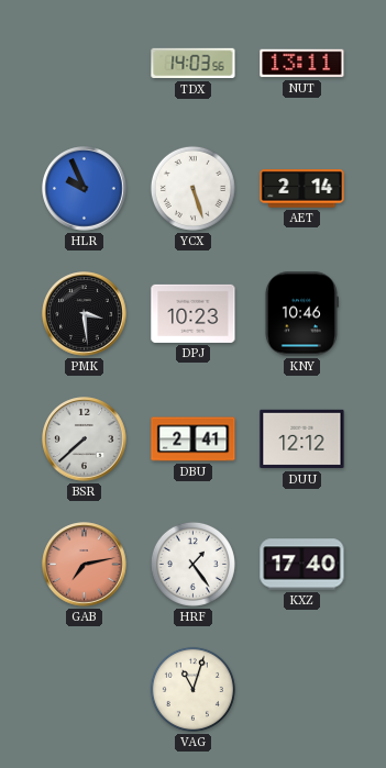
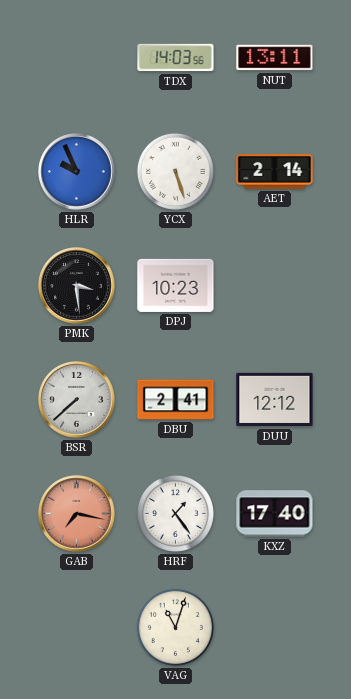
KNY: 10:46 -> none (301, 314)
GAB: 7:13 -> 7:17 (77, 514)
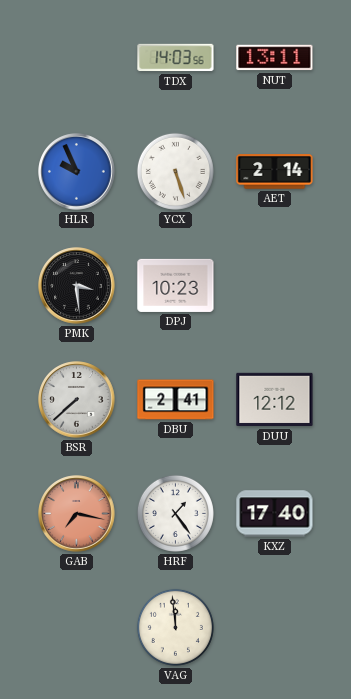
VAG: 11:03 -> 11:59 (175, 627)
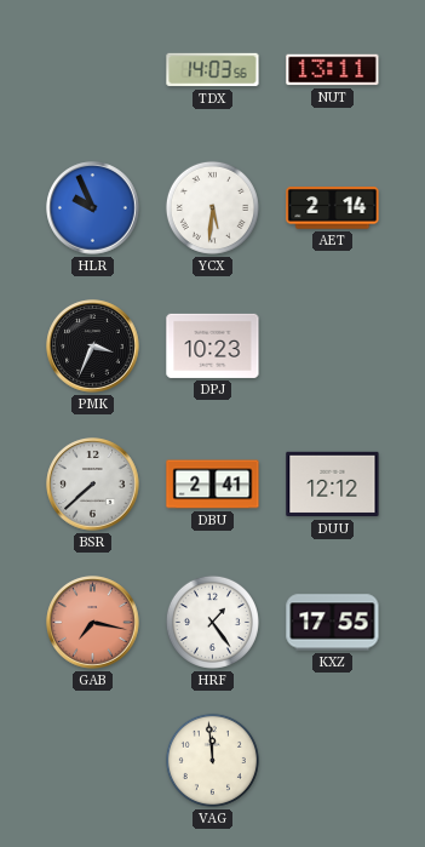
YCX: 5:27 -> 5:31 (212, 207)
PMK: 3:29 -> 3:34 (93, 347)
KXZ: 17:40 -> 17:55 (333, 623)
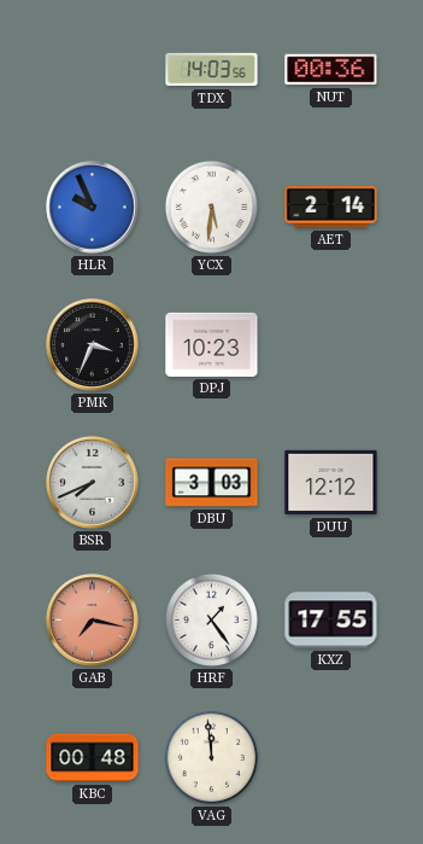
NUT: 13:11 -> 00:36 (331, 70)
BSR: 7:38 -> 7:41 (93, 483)
DBU: 2:41 -> 3:03 (212, 483)
KBC: none -> 00:48 (93, 758)
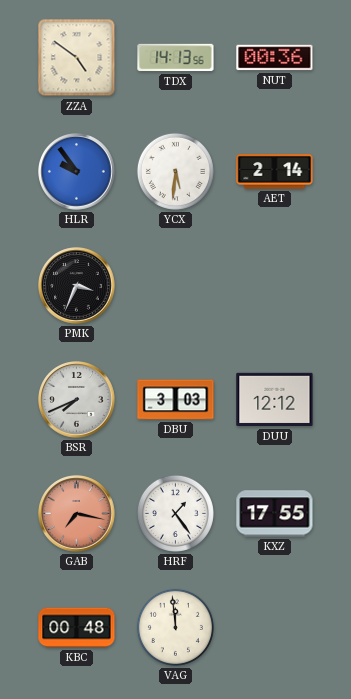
ZZA: none -> 4:51 (77, 58)
TDX: 14:03 -> 14:13 (176, 58)
HLR: 9:56 -> 9:54 (77, 172)
DPJ: 10:23 -> none (212, 344)
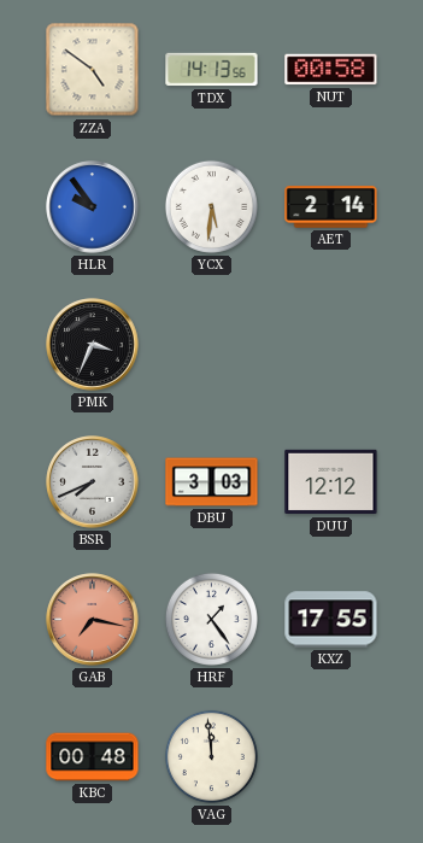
NUT: 00:36 -> 00:58 (331, 70)
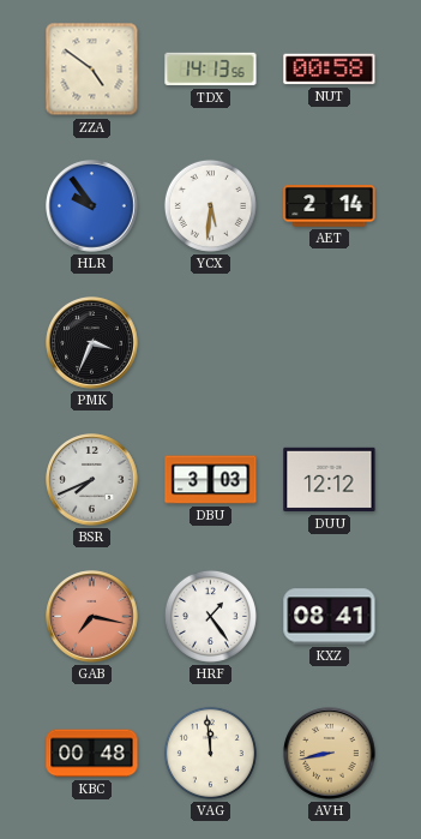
KXZ: 17:55 -> 08:41 (330, 617)
AVH: none -> 8:43 (330, 754)
